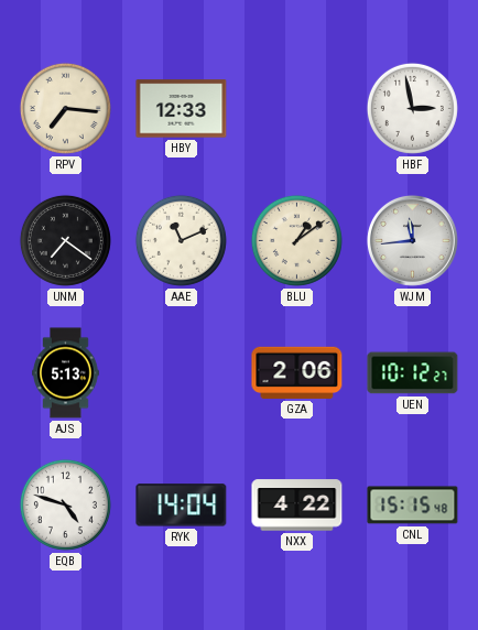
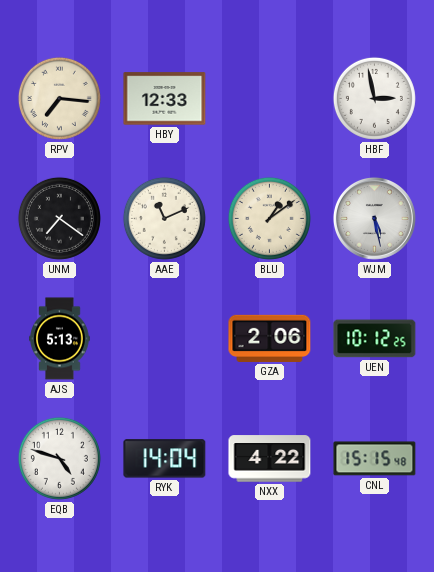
WJM: 11:44 -> 5:28 (374, 219)
UEN: 10:12:27 -> 10:12:25 (375, 339)
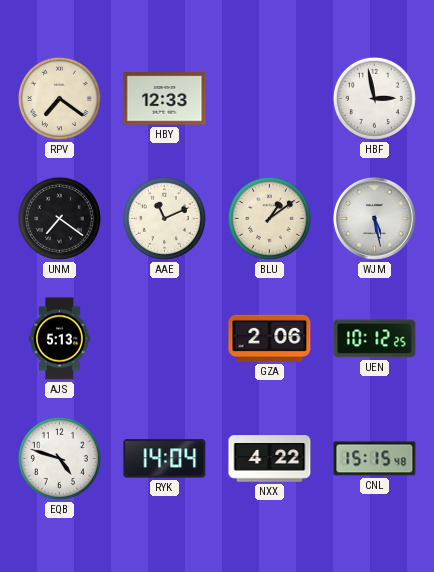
RPV: 7:16 -> 7:21 (59, 98)
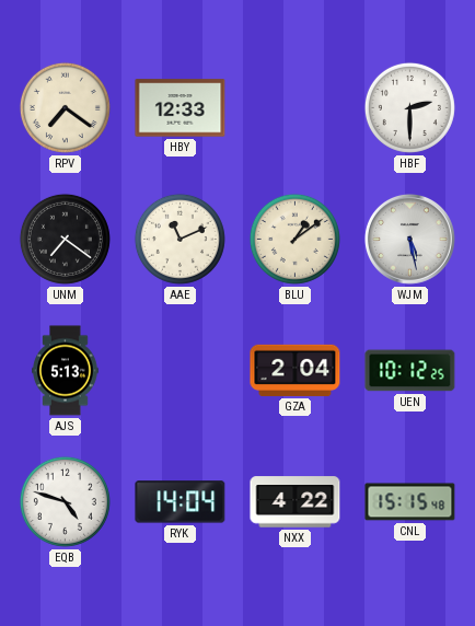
HBF: 2:58 -> 2:30 (409, 107)
GZA: 2:06 -> 2:04 (296, 370)
